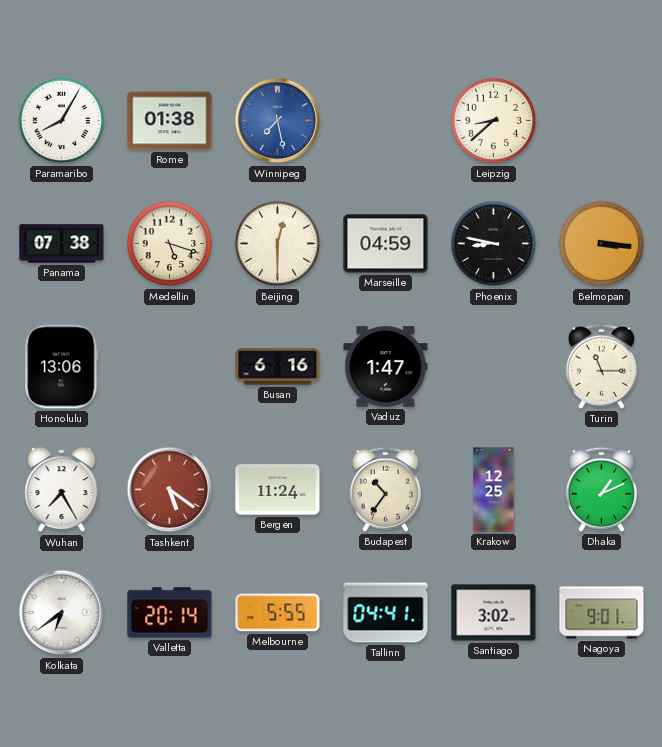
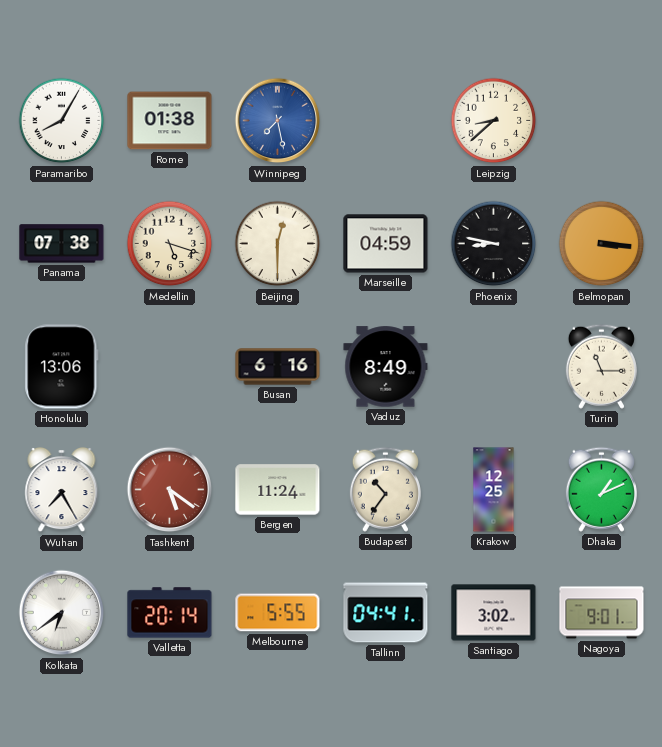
Vaduz: 1:47 -> 8:49 (386, 367)
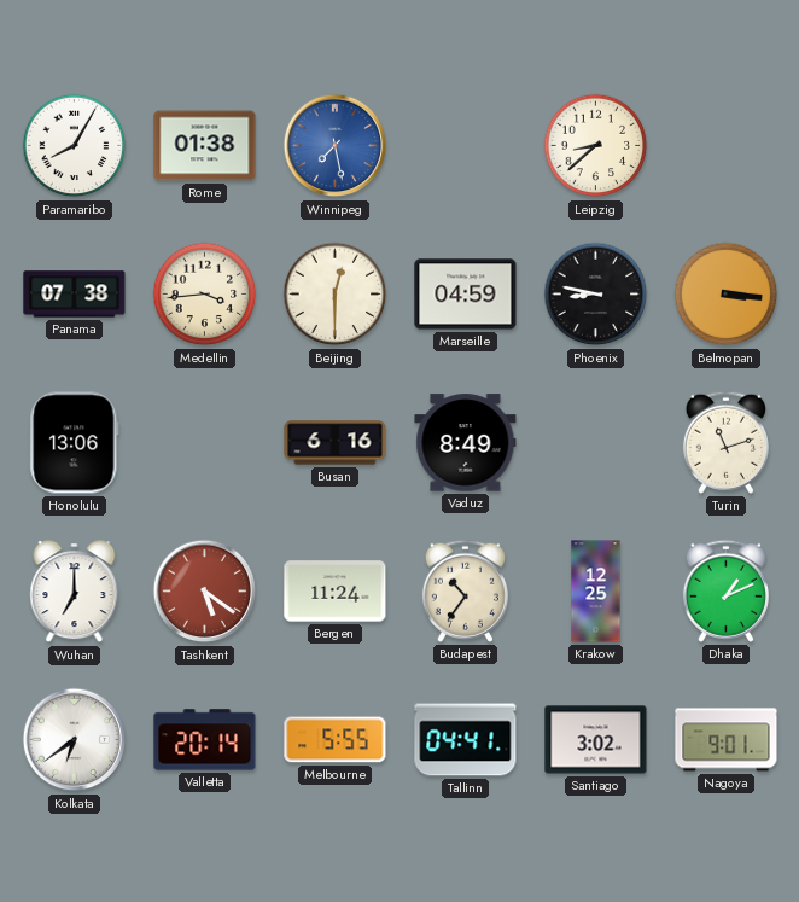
Medellin: 5:18 -> 3:44 (205, 295)
Turin: 11:15 -> 11:12 (725, 442)
Wuhan: 7:25 -> 7:00 (75, 593)
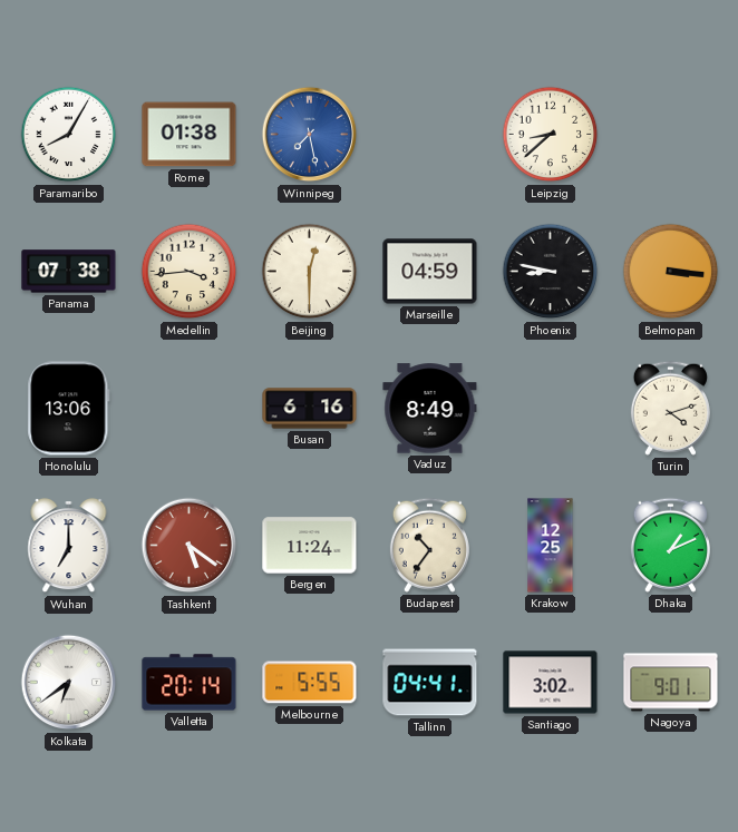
Turin: 11:12 -> 4:12 (670, 408)
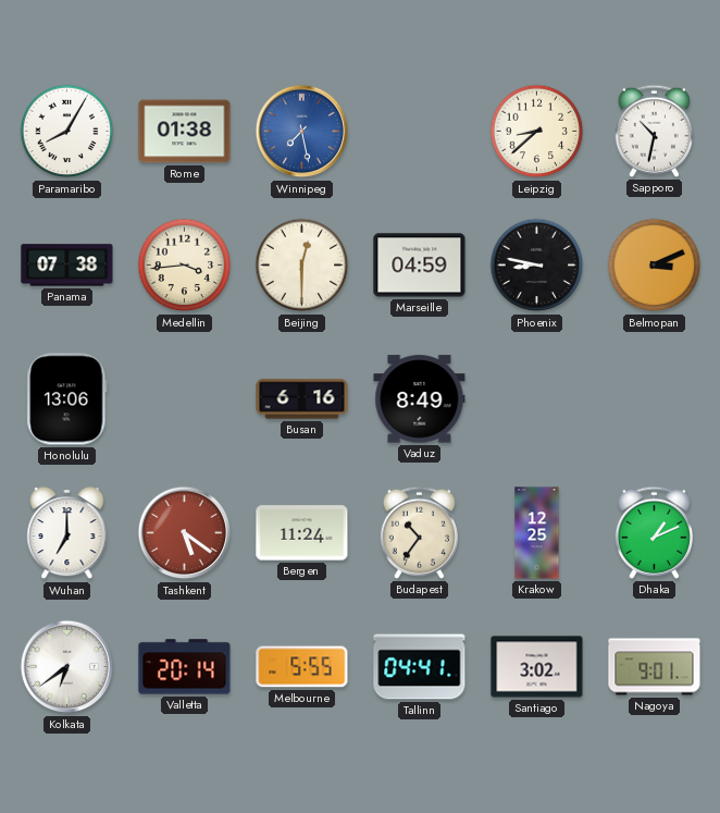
Sapporo: none -> 10:32 (654, 131)
Belmopan: 3:16 -> 3:11 (655, 266)
Turin: 4:12 -> none (670, 408)
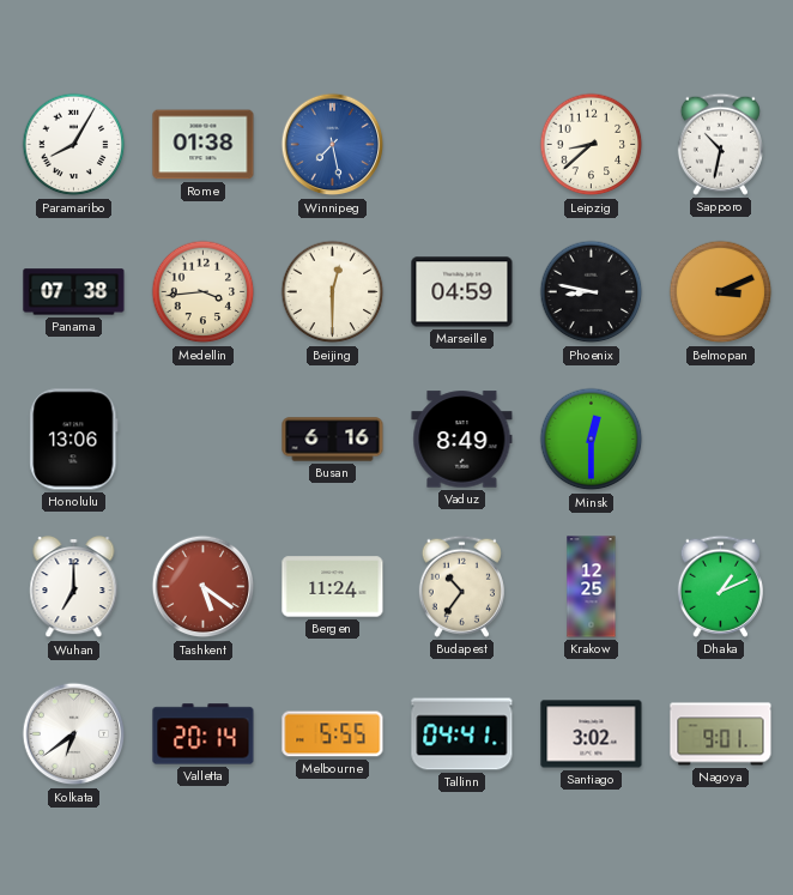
Minsk: none -> 12:30 (592, 440)
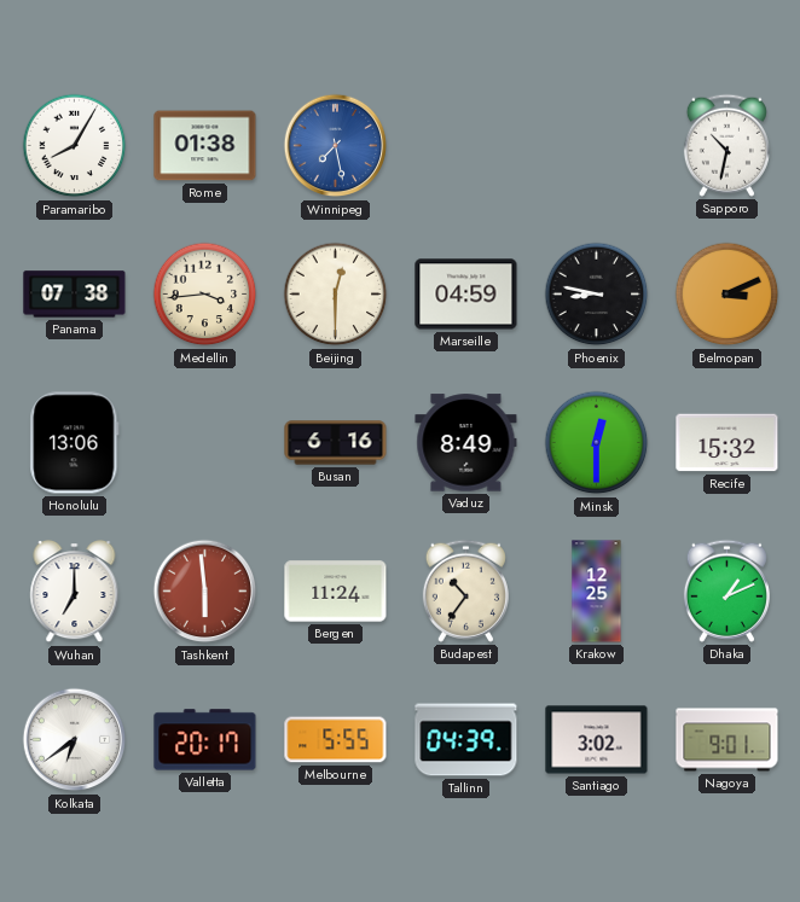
Leipzig: 8:38 -> none (592, 145)
Recife: none -> 15:32 (727, 443)
Tashkent: 5:21 -> 5:59 (205, 592)
Valletta: 20:14 -> 20:17 (205, 740)
Tallinn: 04:41 -> 04:39 (466, 740)
